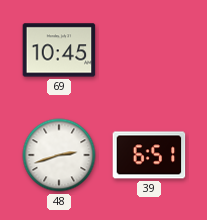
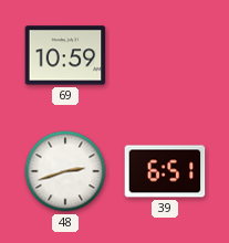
69: 10:45 -> 10:59 (65, 55)
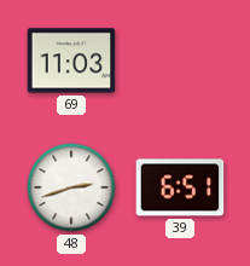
69: 10:59 -> 11:03 (71, 60)
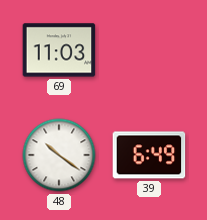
48: 2:42 -> 10:21 (59, 155)
39: 6:51 -> 6:49 (149, 155)
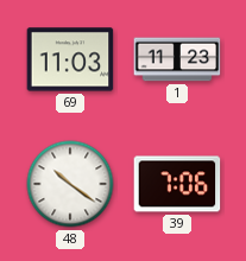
1: none -> 11:23 (177, 59)
39: 6:49 -> 7:06 (177, 184)
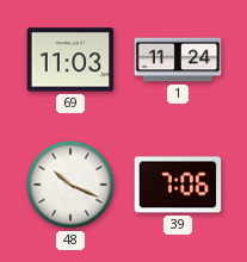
1: 11:23 -> 11:24 (178, 60)
48: 10:21 -> 10:19 (70, 185)
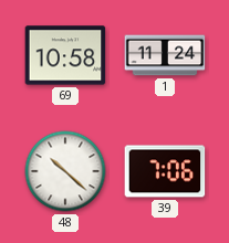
69: 11:03 -> 10:58 (65, 55)
48: 10:19 -> 10:22 (65, 171)
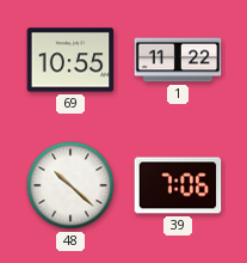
69: 10:58 -> 10:55 (70, 60)
1: 11:24 -> 11:22 (178, 60)
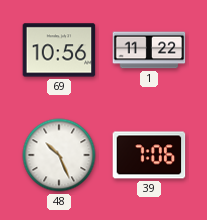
69: 10:55 -> 10:56 (59, 50)
48: 10:22 -> 10:26 (59, 155)
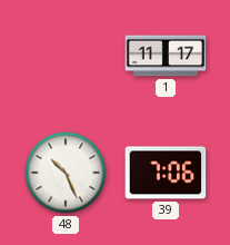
69: 10:56 -> none (59, 50)
1: 11:22 -> 11:17 (166, 56)
